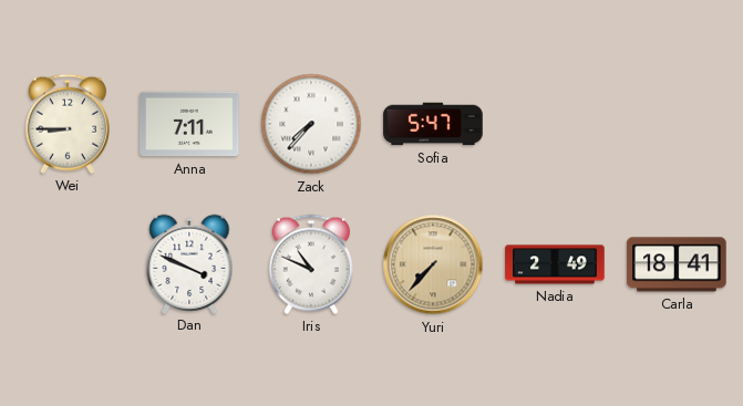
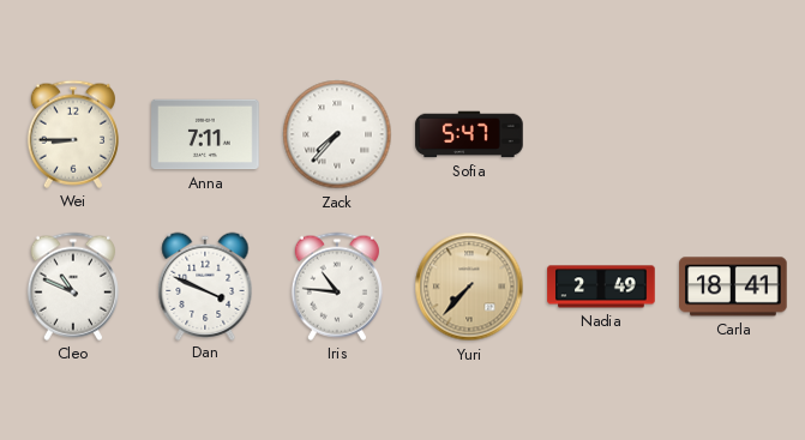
Cleo: none -> 10:49 (73, 287)
Iris: 10:49 -> 10:46 (337, 287)
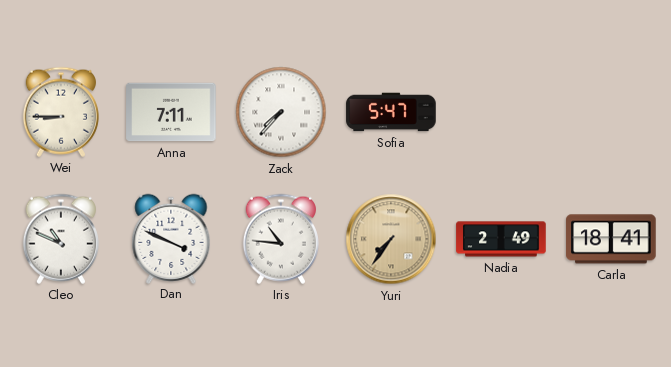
Yuri: 7:37 -> 7:36 (391, 239)
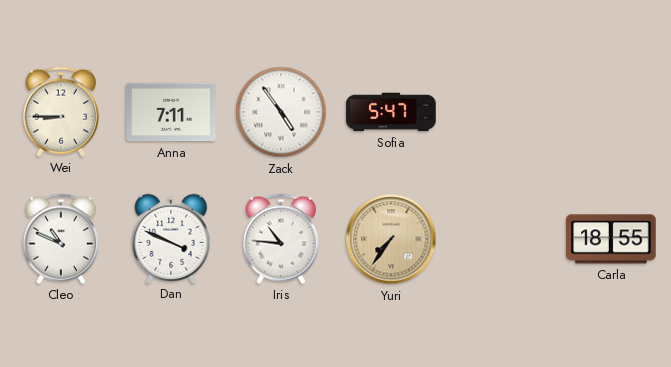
Zack: 7:37 -> 4:54 (281, 112)
Nadia: 2:49 -> none (501, 239)
Carla: 18:41 -> 18:55 (611, 239)
